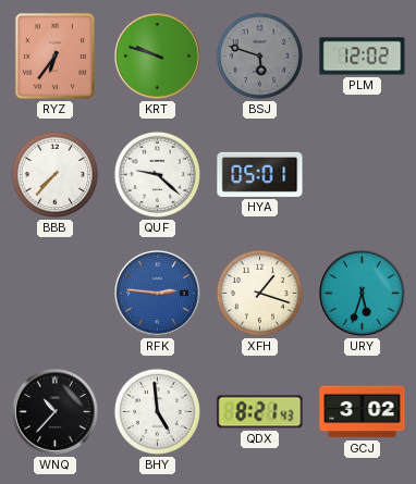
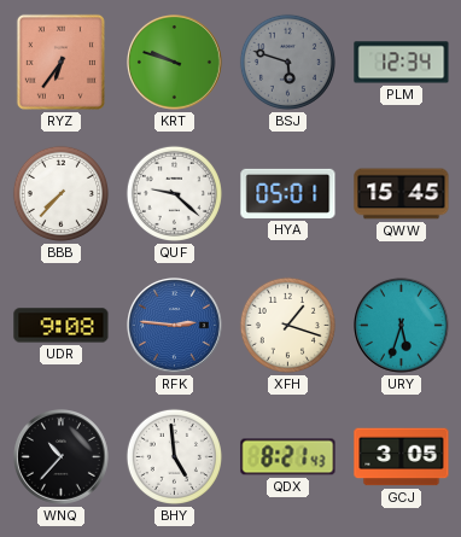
PLM: 12:02 -> 12:34 (402, 63)
QWW: none -> 15:45 (402, 194)
UDR: none -> 9:08 (62, 326)
GCJ: 3:02 -> 3:05 (402, 457)
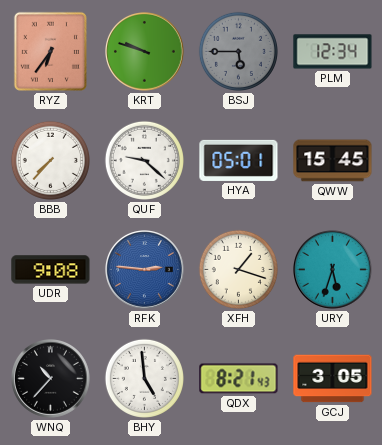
BSJ: 5:48 -> 5:45 (238, 51)
